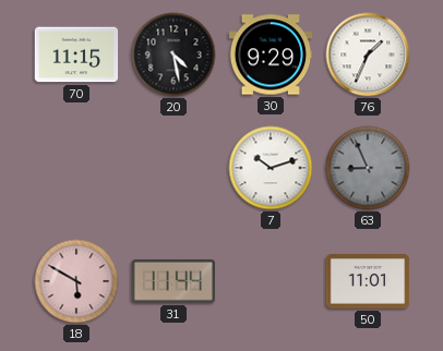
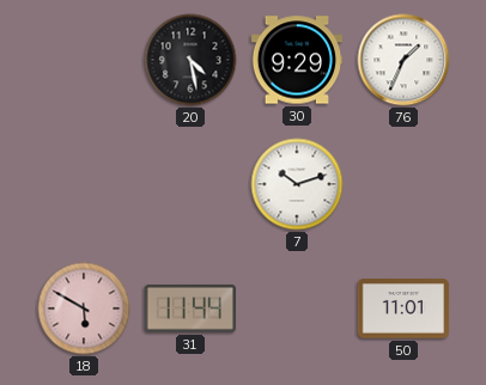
70: 11:15 -> none (76, 55)
63: 8:56 -> none (368, 168)
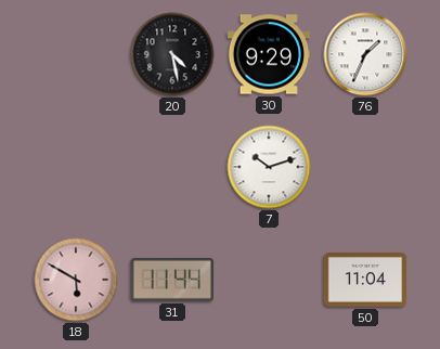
50: 11:01 -> 11:04 (365, 281)
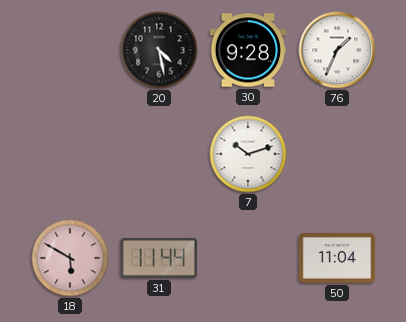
30: 9:29 -> 9:28 (248, 50)
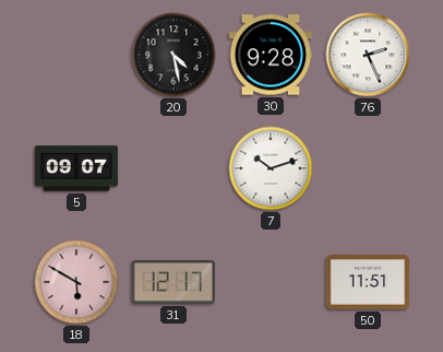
76: 1:34 -> 2:26 (368, 55)
5: none -> 09:07 (76, 168)
31: 11:44 -> 12:17 (172, 282)
50: 11:04 -> 11:51 (368, 283)
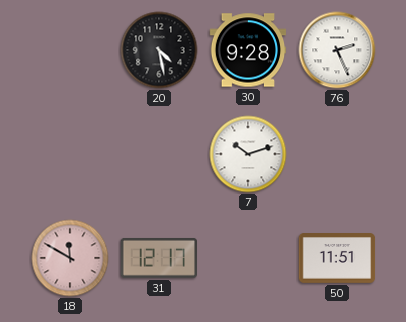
5: 09:07 -> none (76, 168)
18: 5:50 -> 11:50 (70, 258)
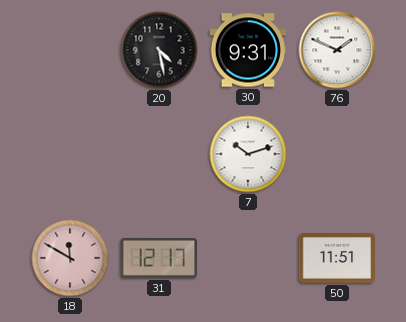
30: 9:28 -> 9:31 (248, 50)
76: 2:26 -> 1:49 (337, 50)
